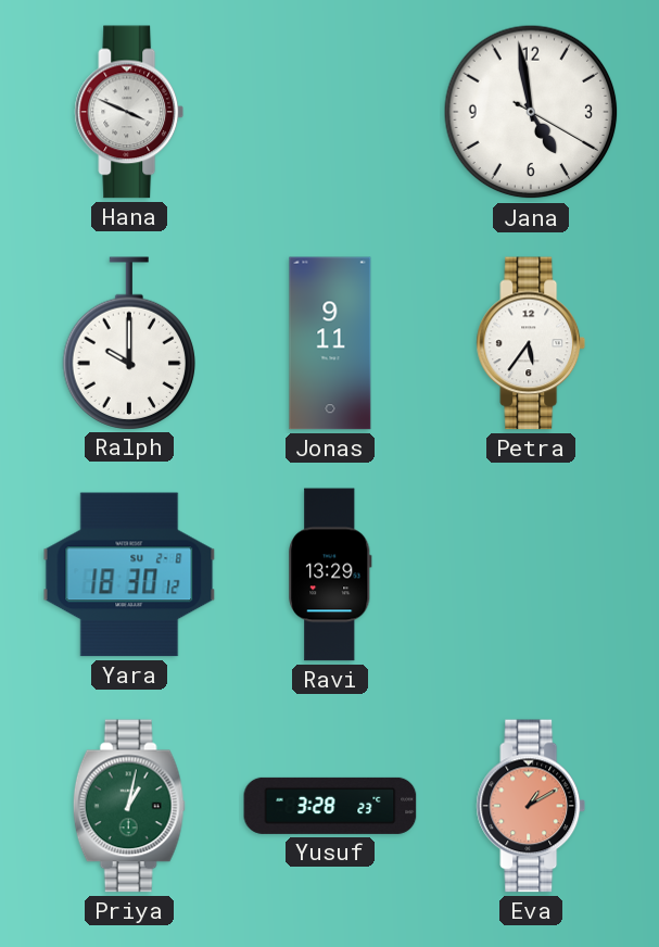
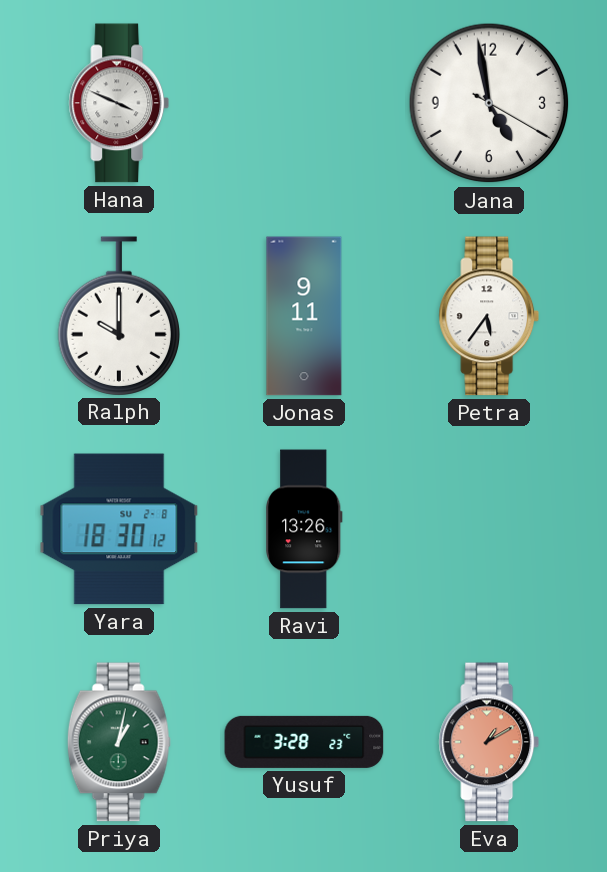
Ravi: 13:29 -> 13:26 (305, 529)
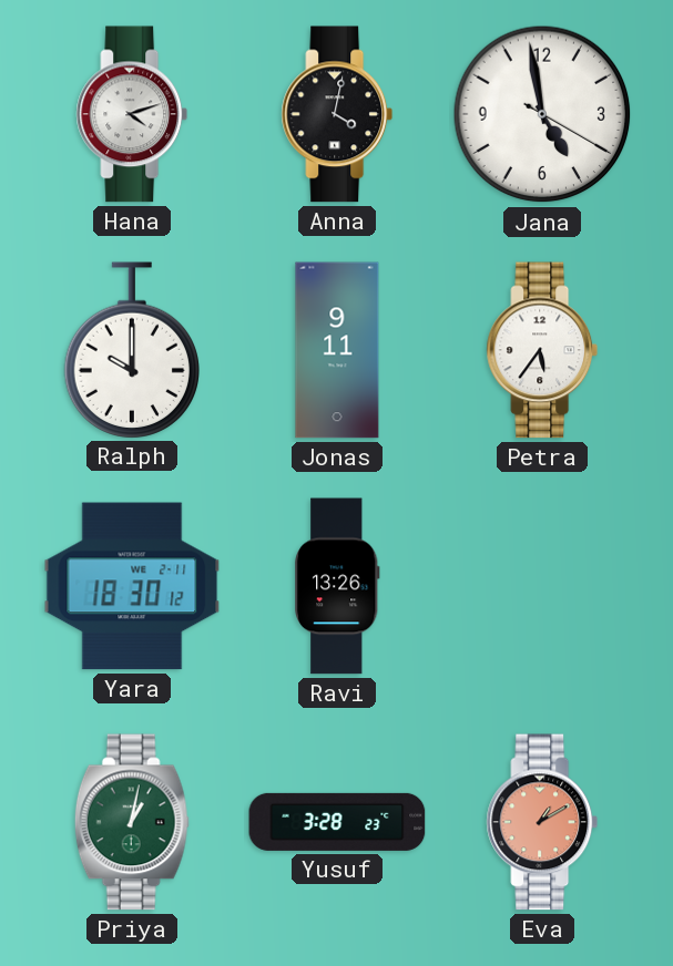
Hana: 3:49 -> 4:12 (132, 114)
Anna: none -> 4:02 (337, 114)
Yara date: SU 2-8 -> WE 2-11 (132, 586)
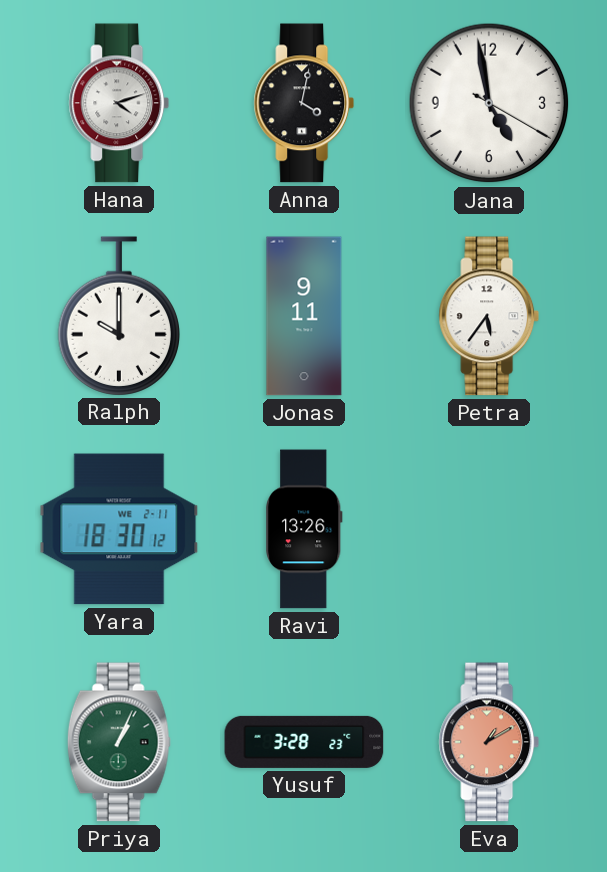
Priya: 1:02 -> 1:04 (119, 742)
